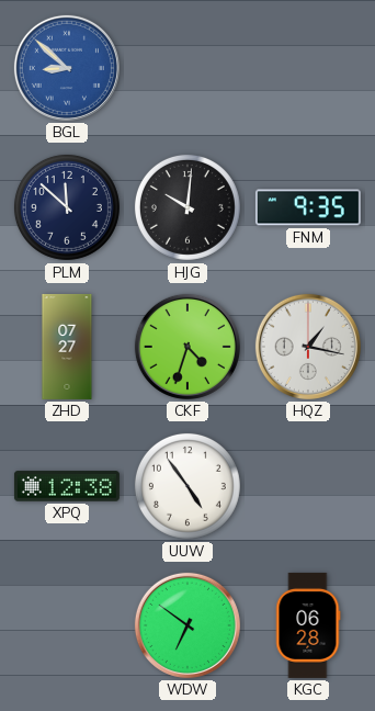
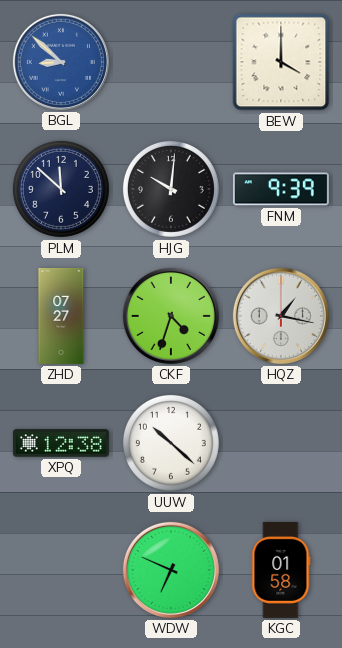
BEW: none -> 4:00 (281, 62)
FNM: 9:35 -> 9:39 (281, 189)
UUW: 4:54 -> 10:22 (171, 443)
WDW: 6:51 -> 6:49 (171, 570)
KGC: 06:28 -> 01:58 (281, 570)
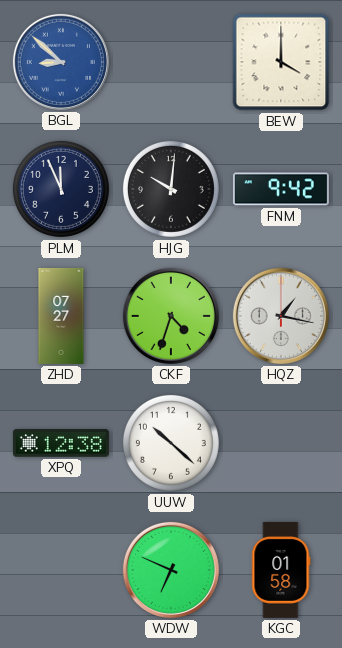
PLM: 11:52 -> 11:56 (61, 189)
FNM: 9:39 -> 9:42 (281, 189)
